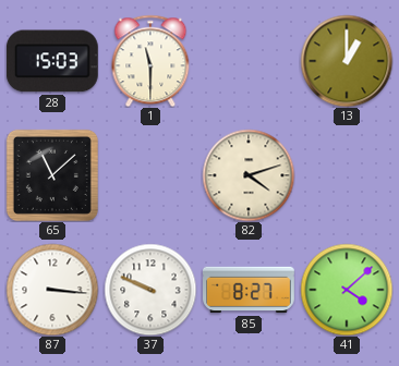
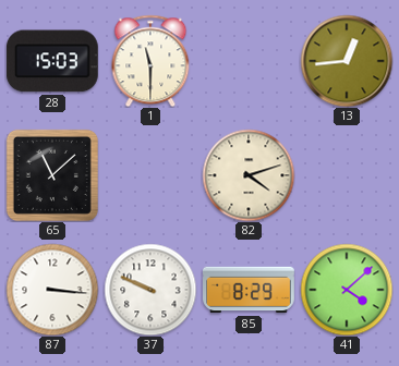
13: 1:00 -> 12:44 (347, 61)
85: 8:27 -> 8:29 (250, 290)
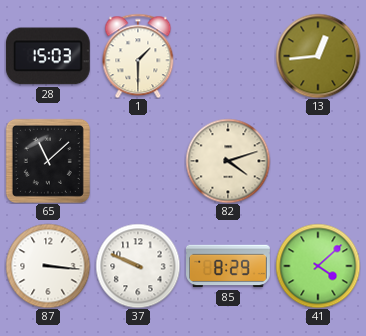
1: 11:30 -> 1:30 (138, 56)
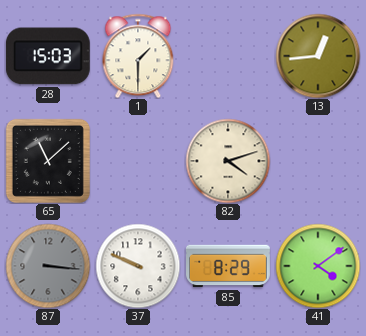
87 dial: white -> grey (48, 266)
41: 4:08 -> 4:09 (318, 266)
